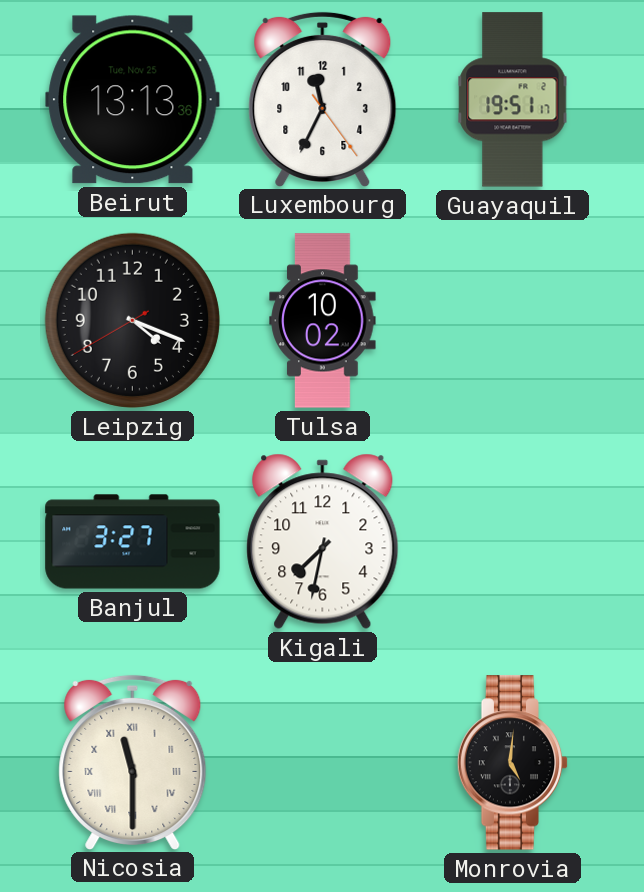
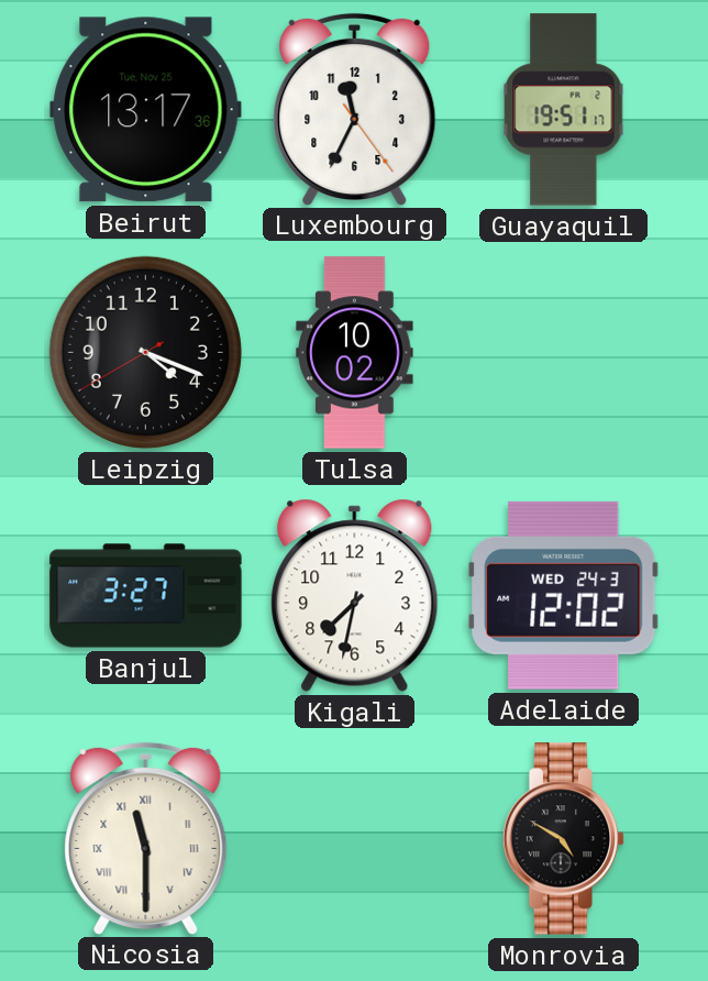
Beirut: 13:13 -> 13:17 (146, 110)
Adelaide: none -> 12:02 (564, 595)
Monrovia: 5:01 -> 4:50 (564, 839)
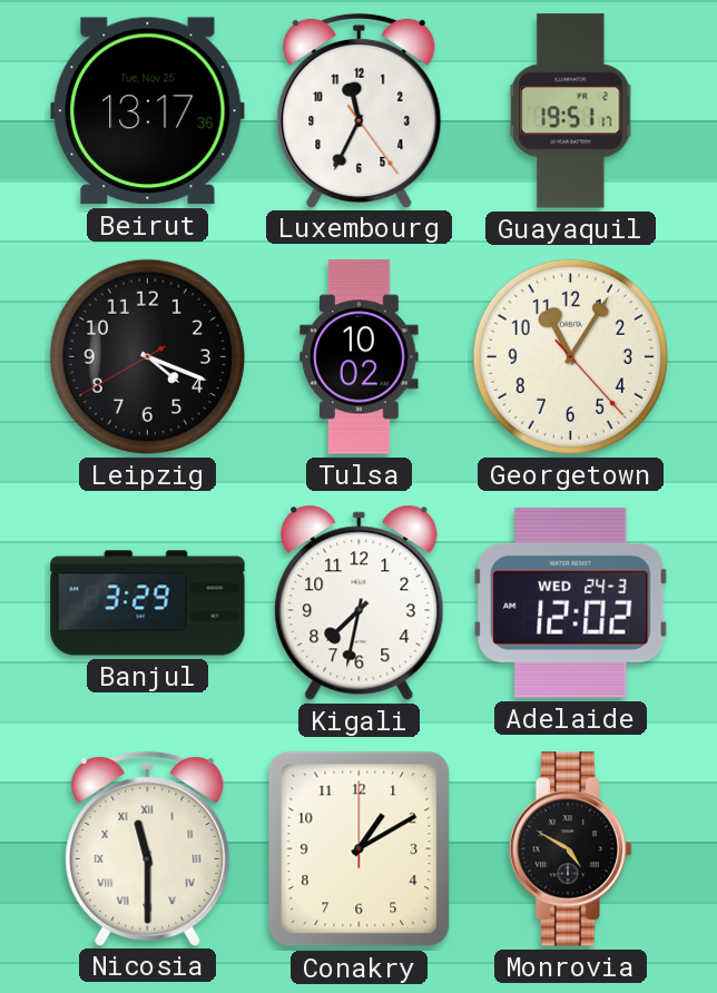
Georgetown: none -> 11:05 (570, 356)
Banjul: 3:27 -> 3:29 (148, 603)
Conakry: none -> 1:10 (360, 849)
